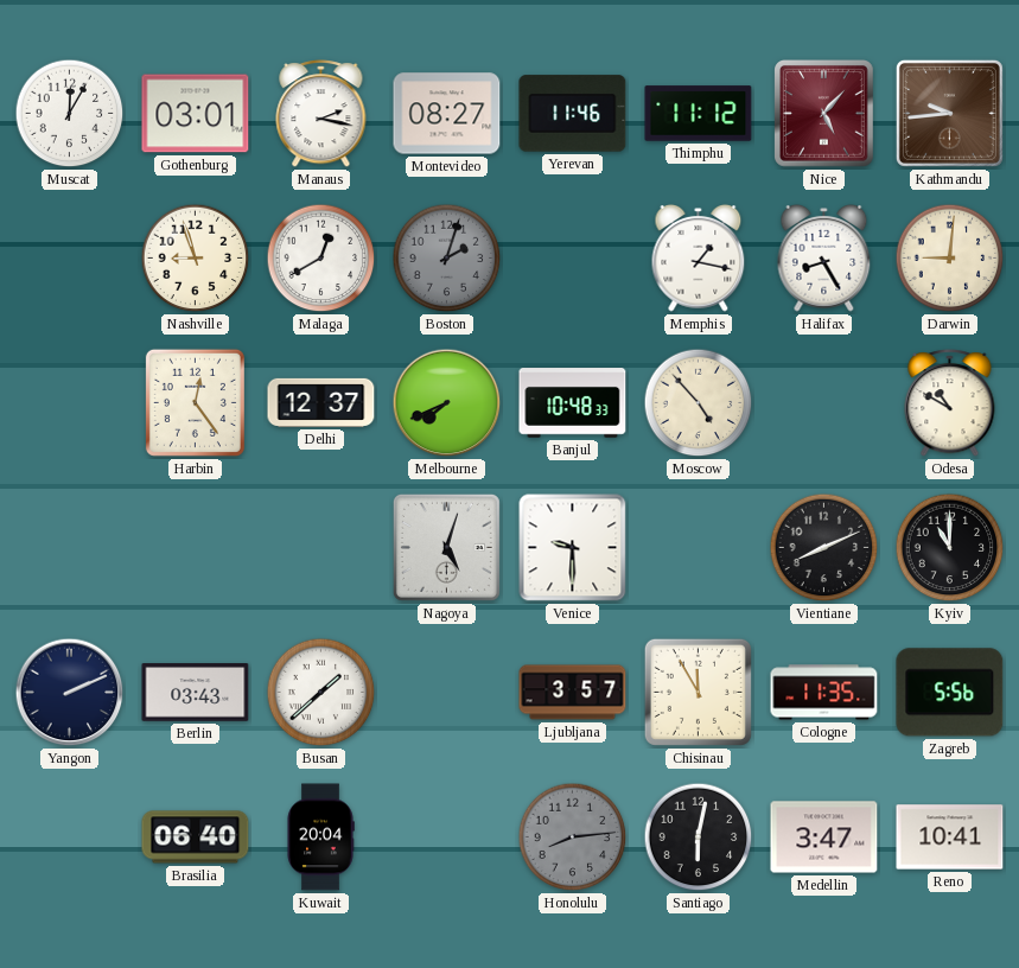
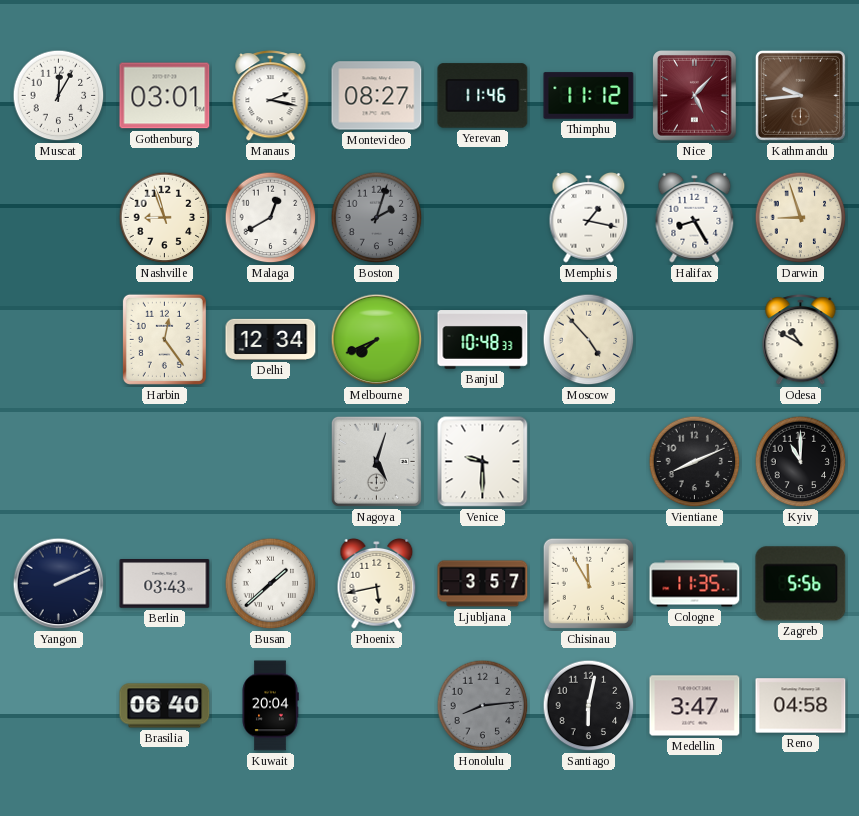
Darwin: 9:01 -> 8:57 (801, 218)
Delhi: 12:37 -> 12:34 (271, 339)
Phoenix: none -> 5:43 (377, 583)
Reno: 10:41 -> 04:58 (801, 706)
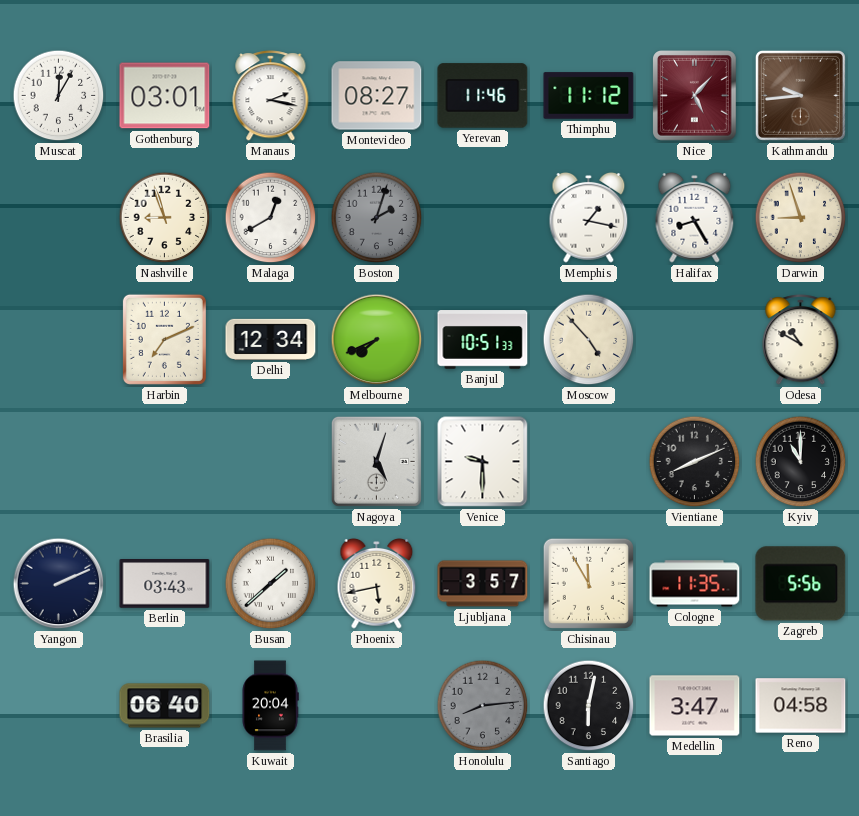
Harbin: 12:24 -> 7:11 (164, 339)
Banjul: 10:48 -> 10:51 (483, 340)
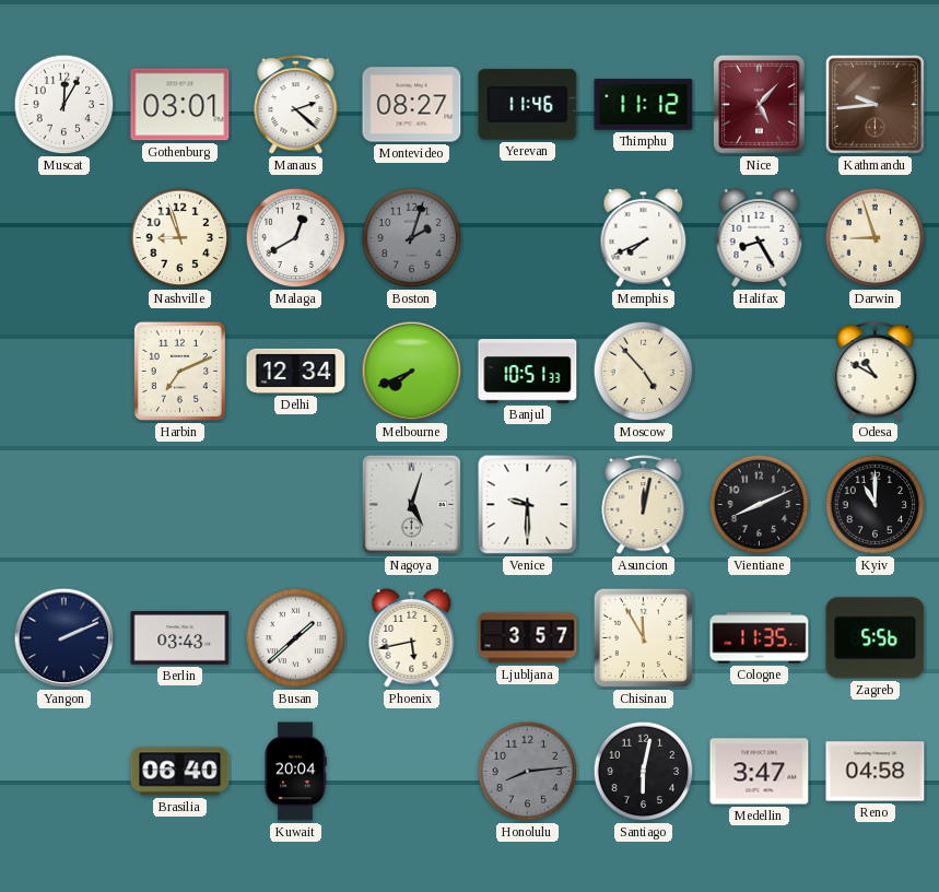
Manaus: 2:17 -> 2:22 (296, 105)
Memphis: 1:17 -> 7:41 (644, 237)
Asuncion: none -> 12:02 (644, 505)
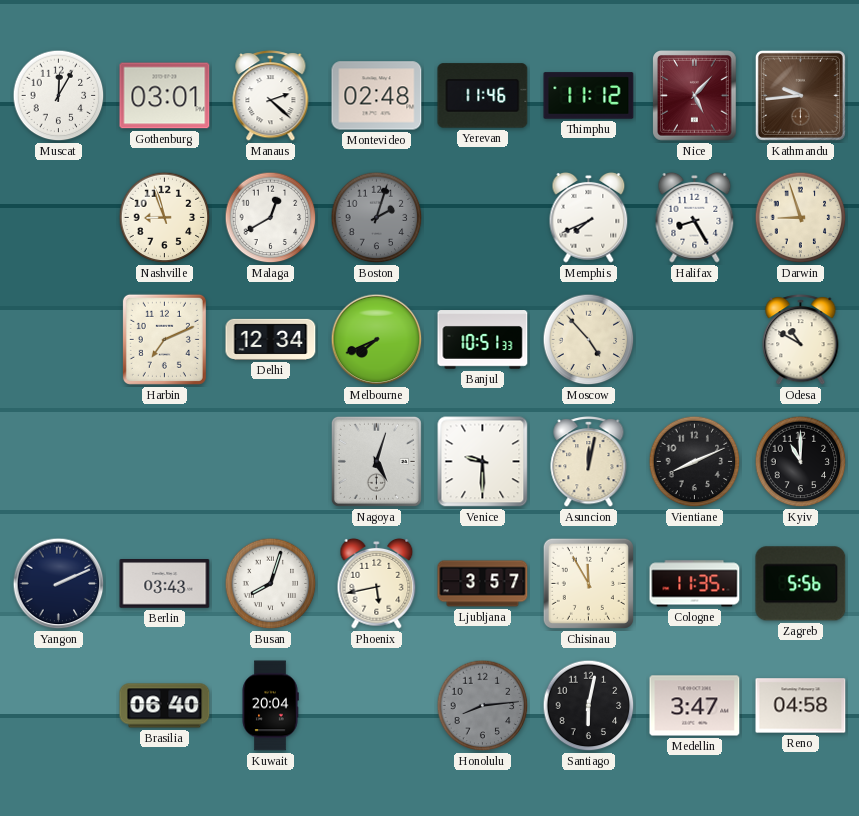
Montevideo: 08:27 -> 02:48 (377, 96)
Busan: 1:38 -> 8:03 (271, 584)
